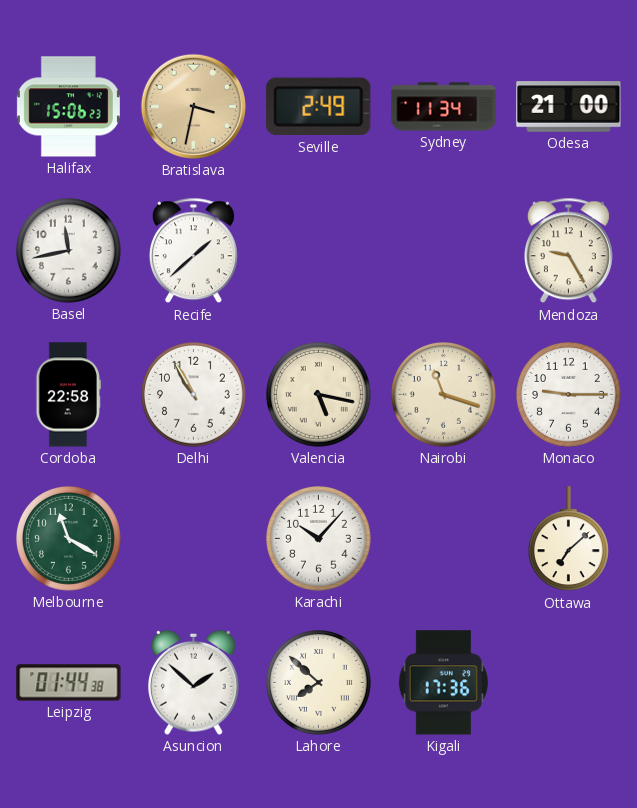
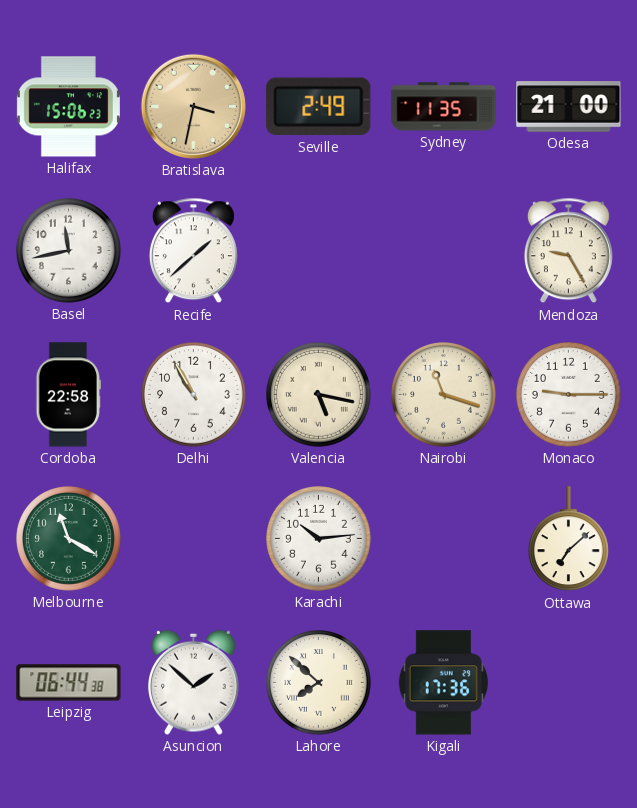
Sydney: 11:34 -> 11:35 (444, 107)
Karachi: 10:07 -> 10:14 (319, 539)
Leipzig: 01:44 -> 06:44 (69, 683)
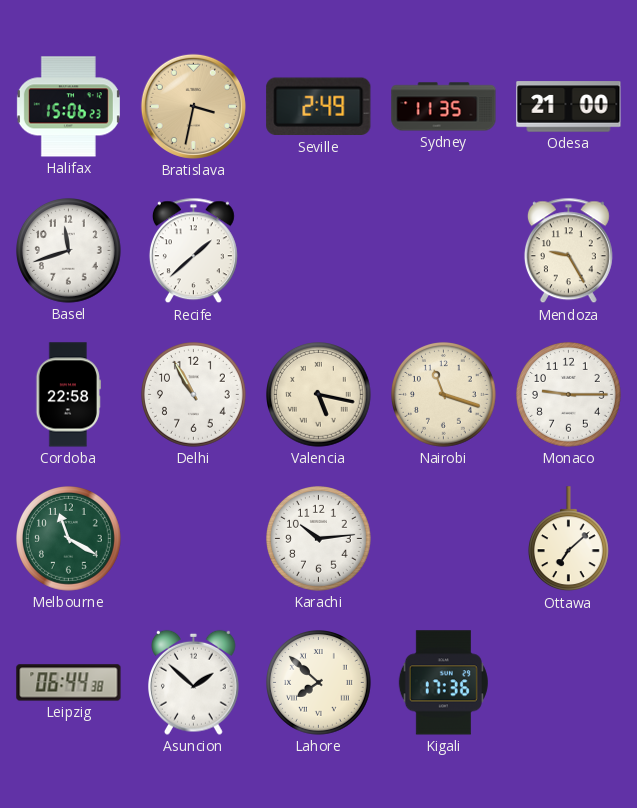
Basel: 11:43 -> 11:42 (69, 251)
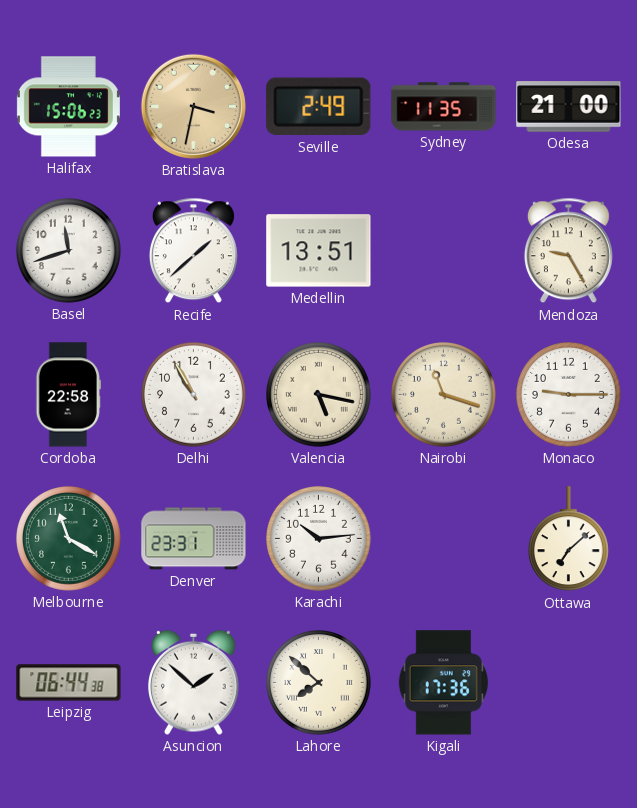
Medellin: none -> 13:51 (319, 251)
Denver: none -> 23:31 (194, 539)
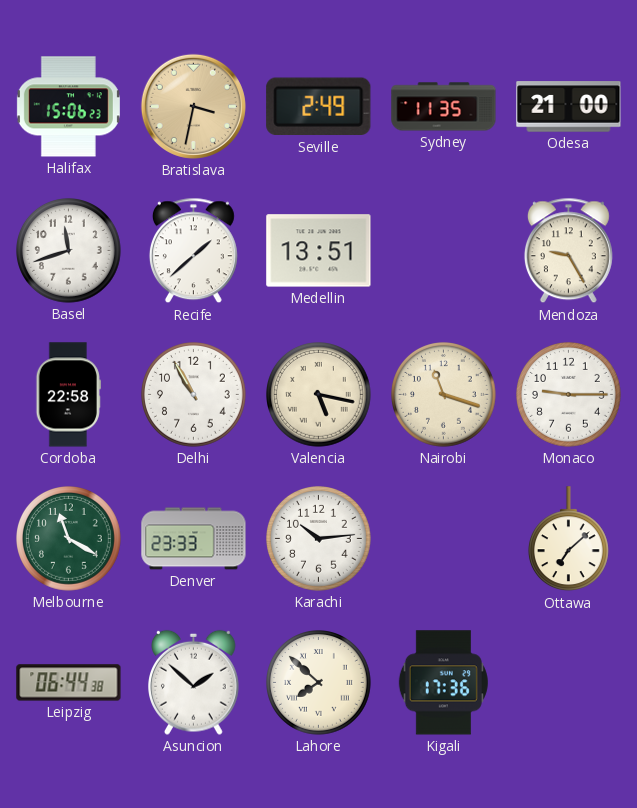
Denver: 23:31 -> 23:33 (194, 539)
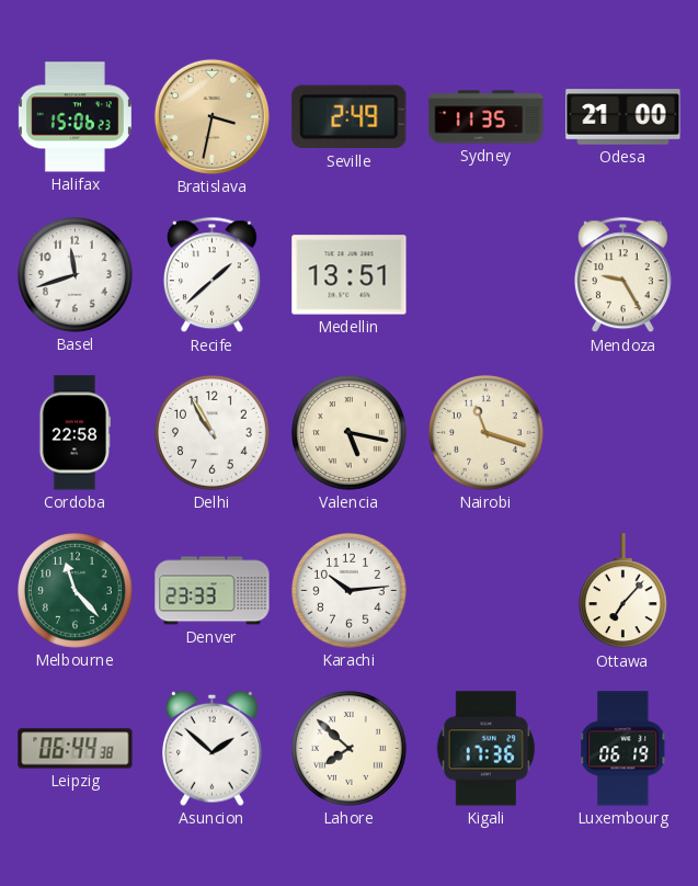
Monaco: 9:15 -> none (569, 395)
Melbourne: 11:20 -> 11:23 (76, 591)
Ottawa: 7:08 -> 7:07 (622, 591)
Luxembourg: none -> 06:19 (623, 749)
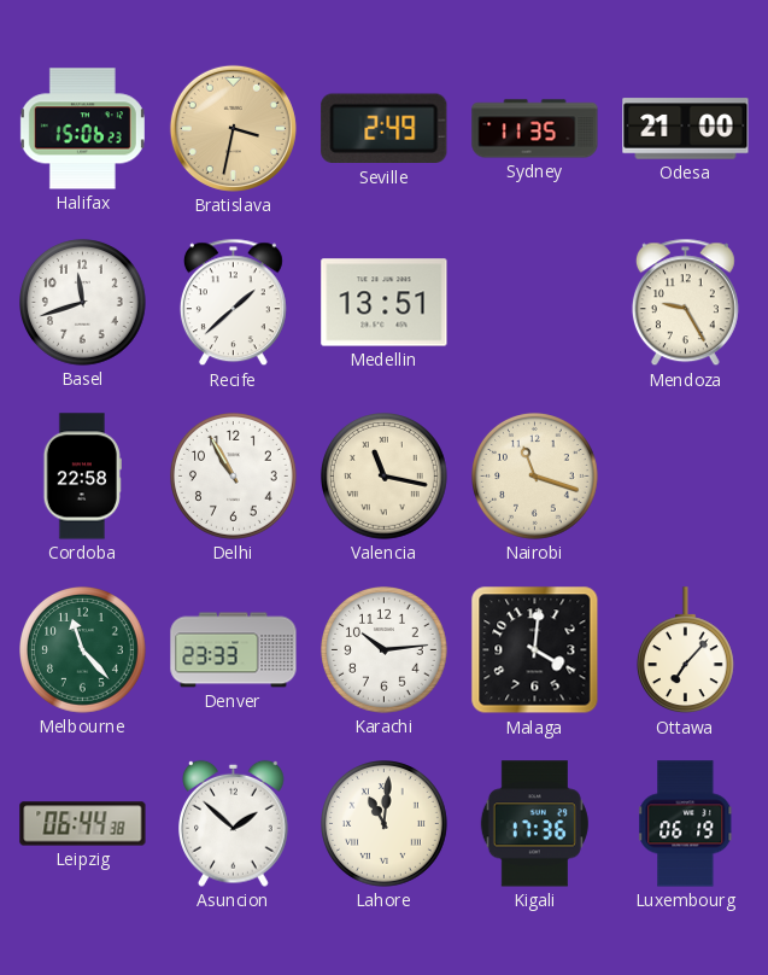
Valencia: 5:17 -> 11:17 (385, 477)
Malaga: none -> 4:01 (535, 650)
Lahore: 7:52 -> 11:01 (385, 824)
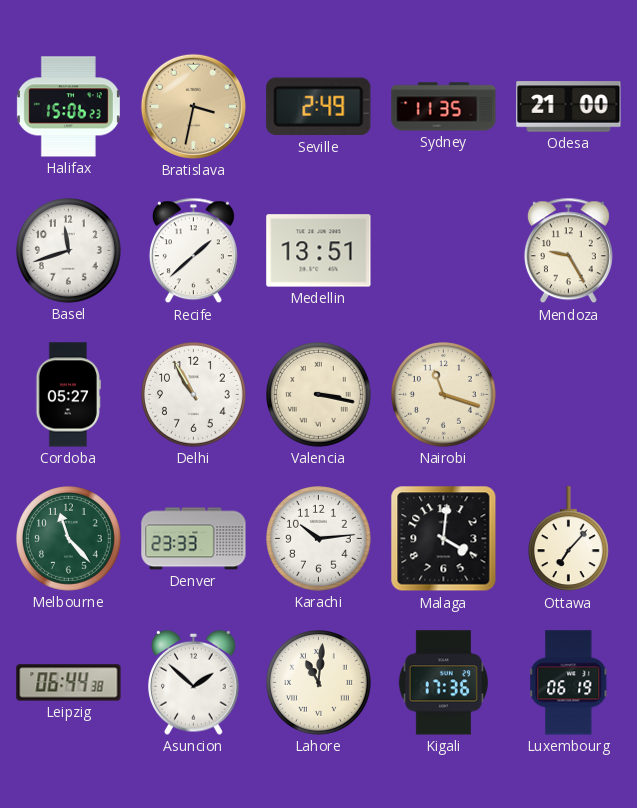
Cordoba: 22:58 -> 05:27 (68, 395)
Valencia: 11:17 -> 3:17 (319, 395)
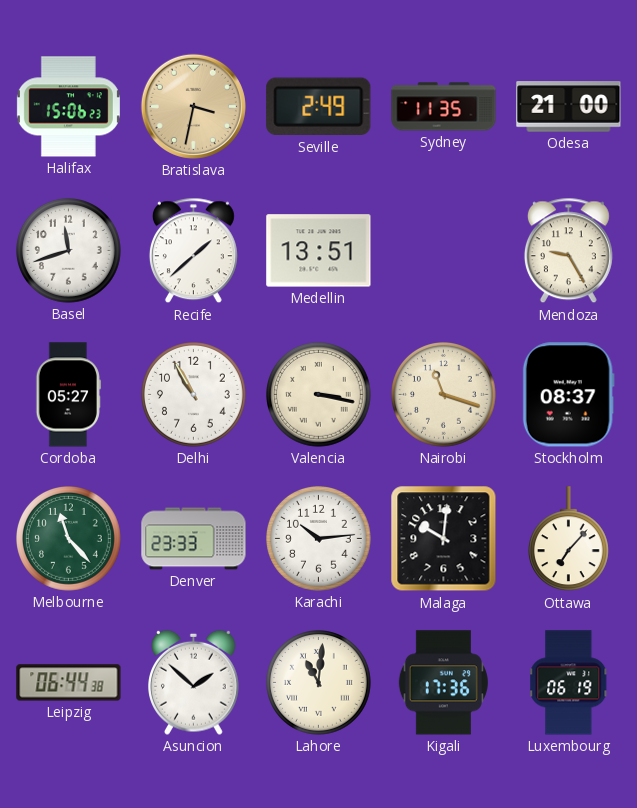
Stockholm: none -> 08:37 (568, 395)
Malaga: 4:01 -> 10:01 (444, 539)
